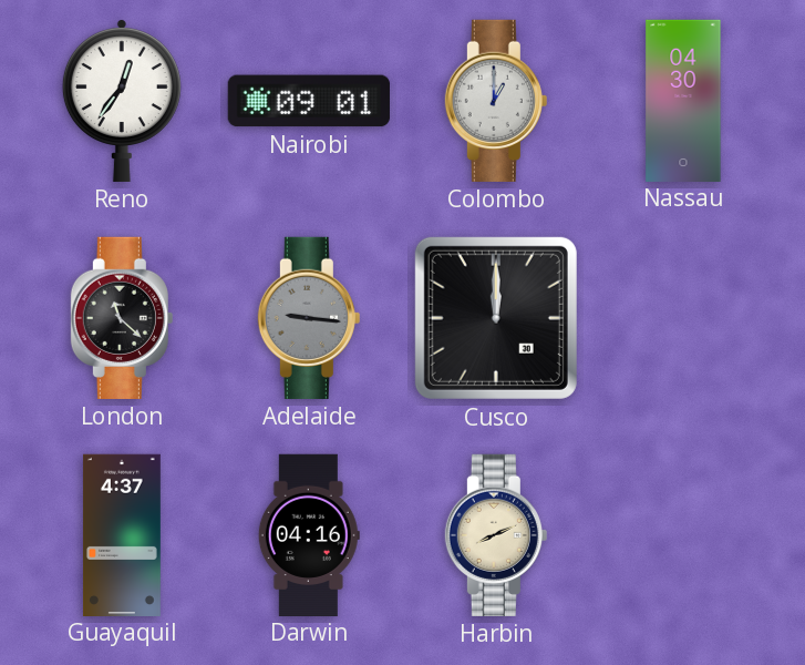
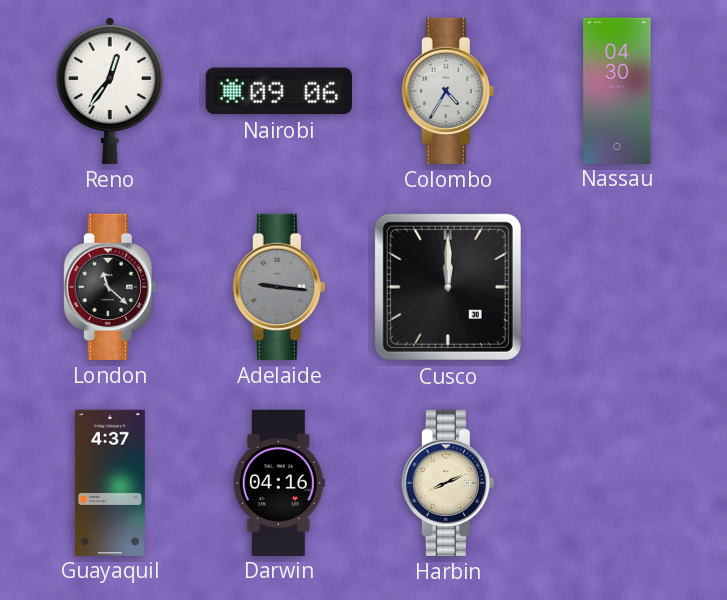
Nairobi: 09:01 -> 09:06 (279, 91)
Colombo: 1:00 -> 4:35 (448, 91)
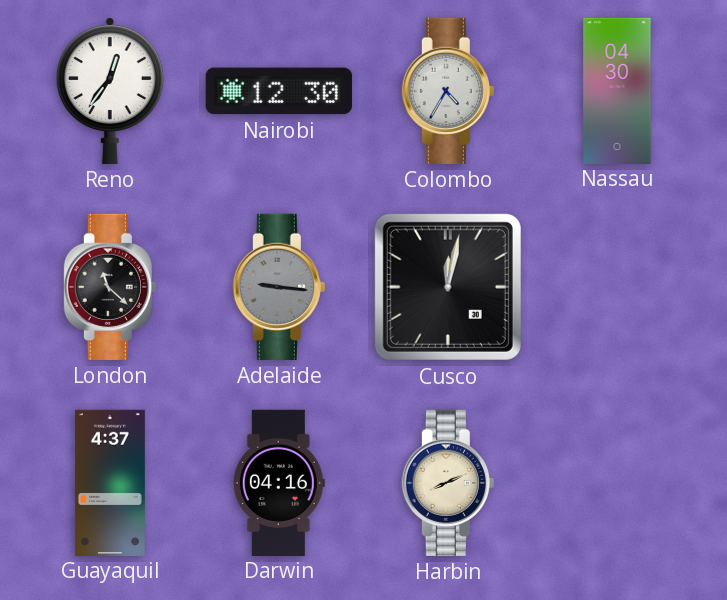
Nairobi: 09:06 -> 12:30 (279, 91)
Cusco: 12:00 -> 12:02 (448, 287)
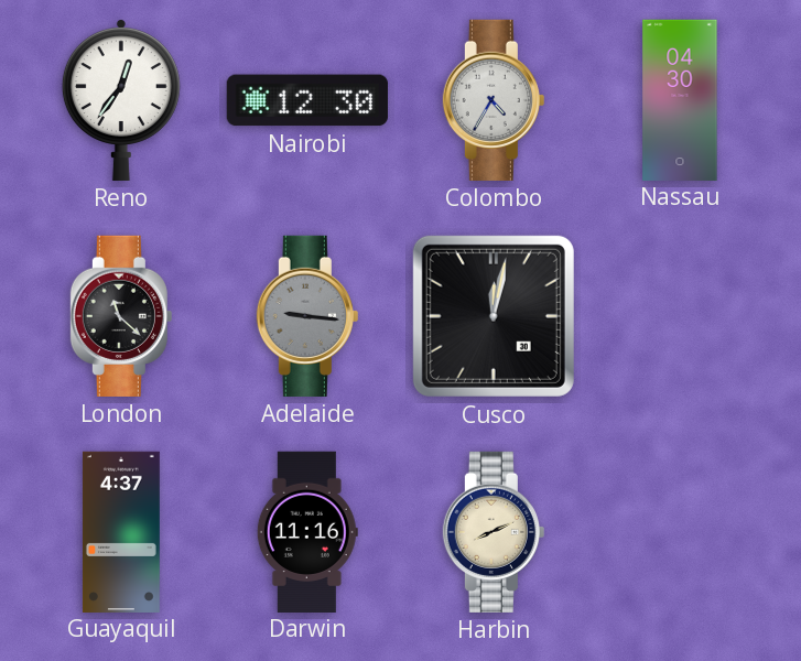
Darwin: 04:16 -> 11:16 (307, 531)
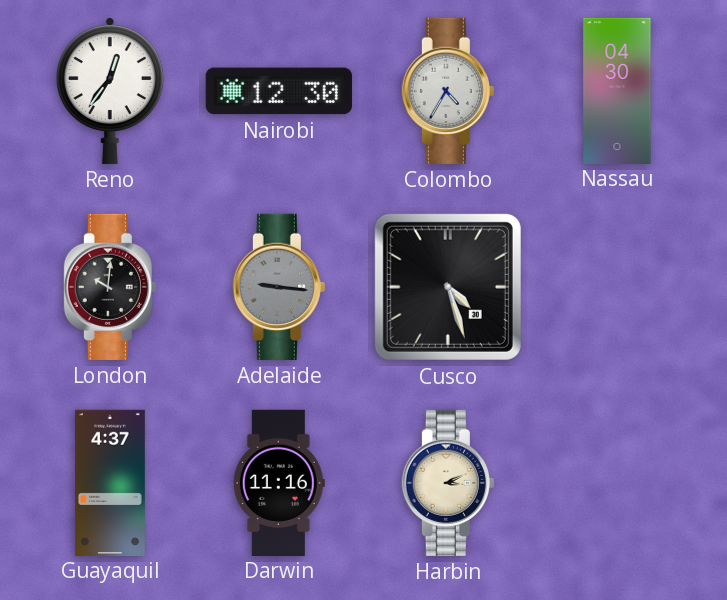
London: 11:22 -> 10:01 (110, 287)
Cusco: 12:02 -> 4:27 (448, 287)
Harbin: 8:11 -> 3:11 (448, 483)
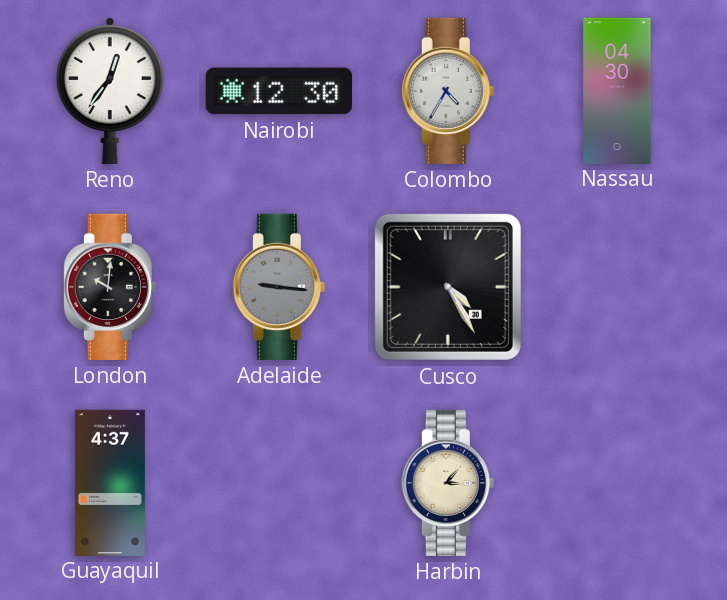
Cusco: 4:27 -> 4:25 (448, 287)
Darwin: 11:16 -> none (279, 482)
Harbin: 3:11 -> 3:07 (448, 483)
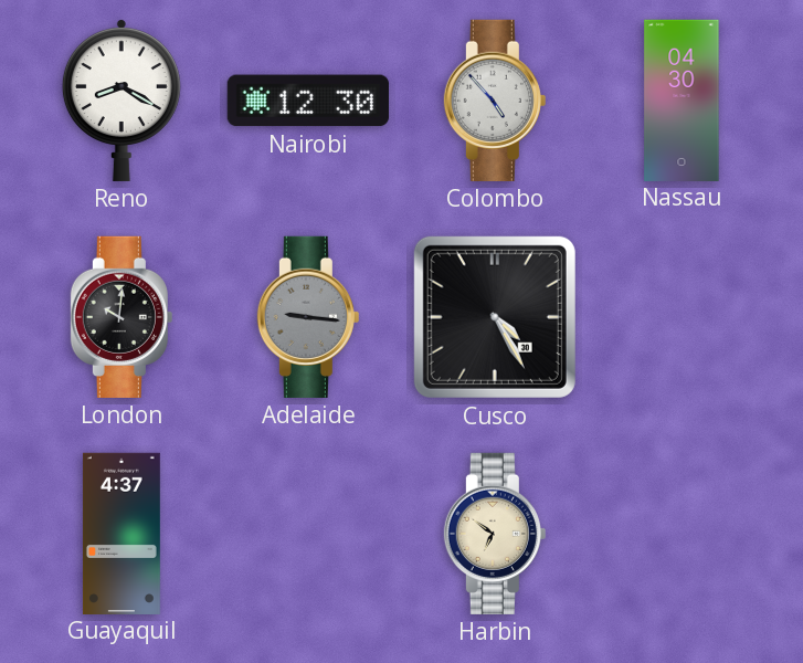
Reno: 12:36 -> 8:20 (121, 101)
Colombo: 4:35 -> 4:53 (495, 101)
Harbin: 3:07 -> 6:51 (495, 534)
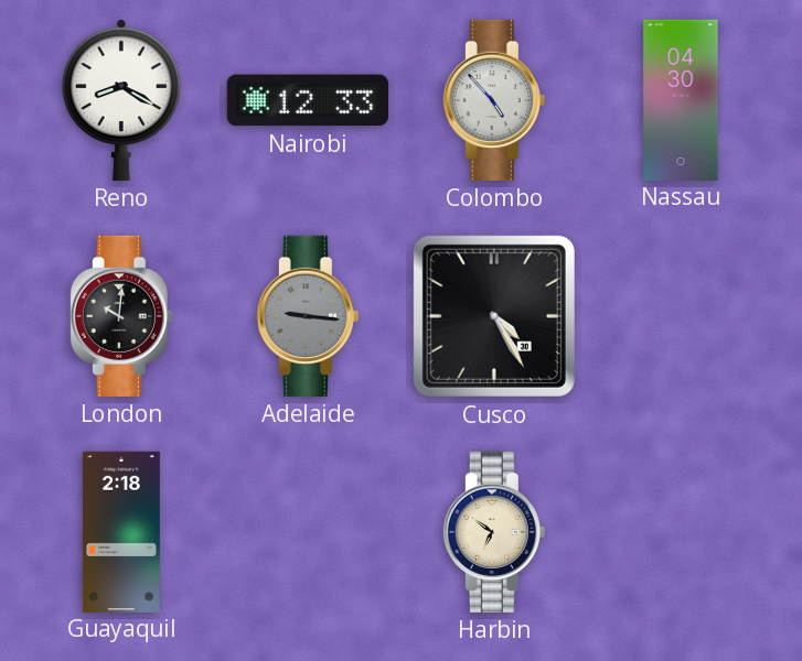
Nairobi: 12:30 -> 12:33 (308, 100)
Guayaquil: 4:37 -> 2:18 (121, 531)
